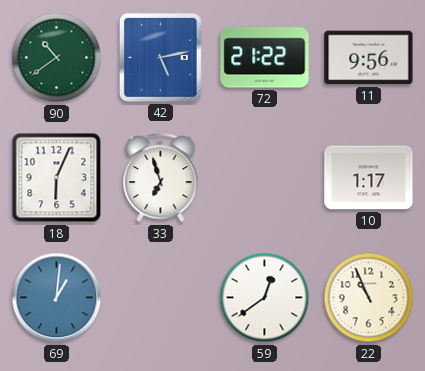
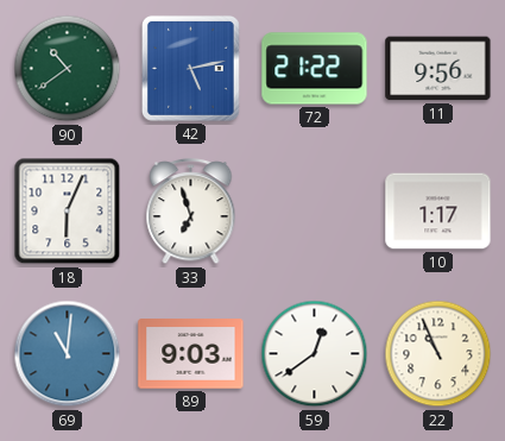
69: 1:01 -> 11:01 (68, 354)
89: none -> 9:03 (191, 354)
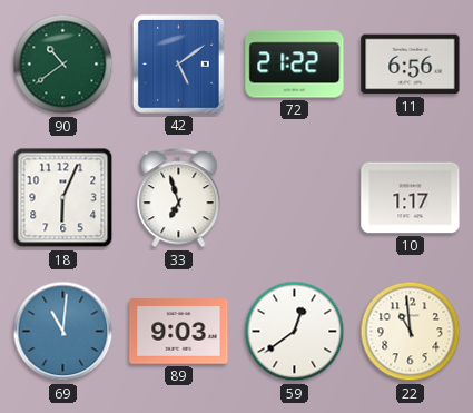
42: 5:13 -> 5:09 (178, 63)
11: 9:56 -> 6:56 (411, 65)
22: 10:56 -> 10:59 (411, 332)
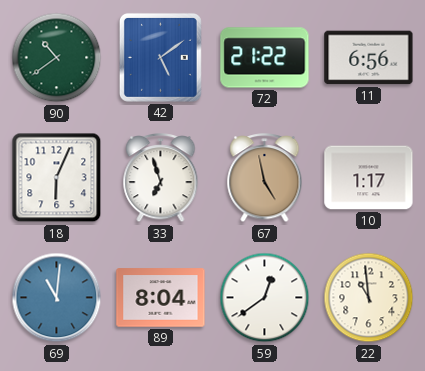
67: none -> 4:58 (265, 179)
89: 9:03 -> 8:04 (161, 298)
